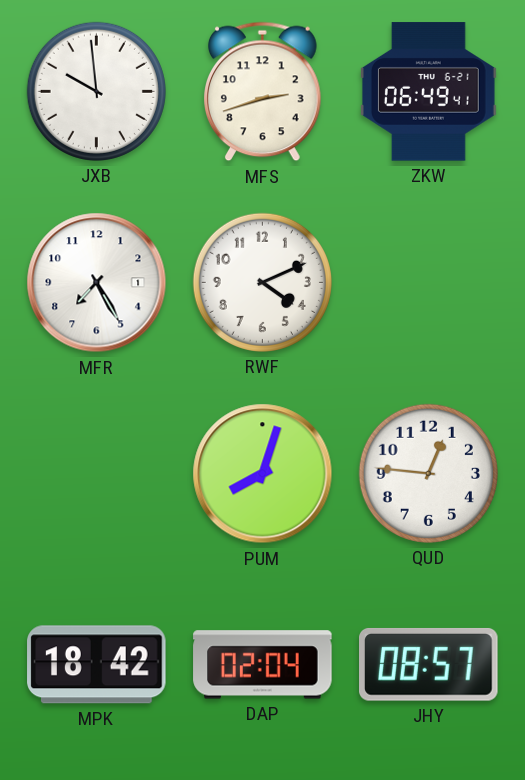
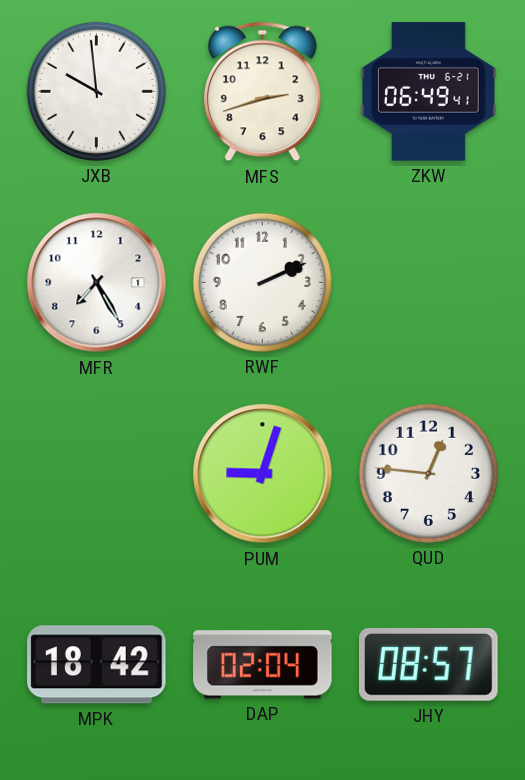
RWF: 4:11 -> 2:11 (262, 282)
PUM: 8:03 -> 9:03 (263, 474)
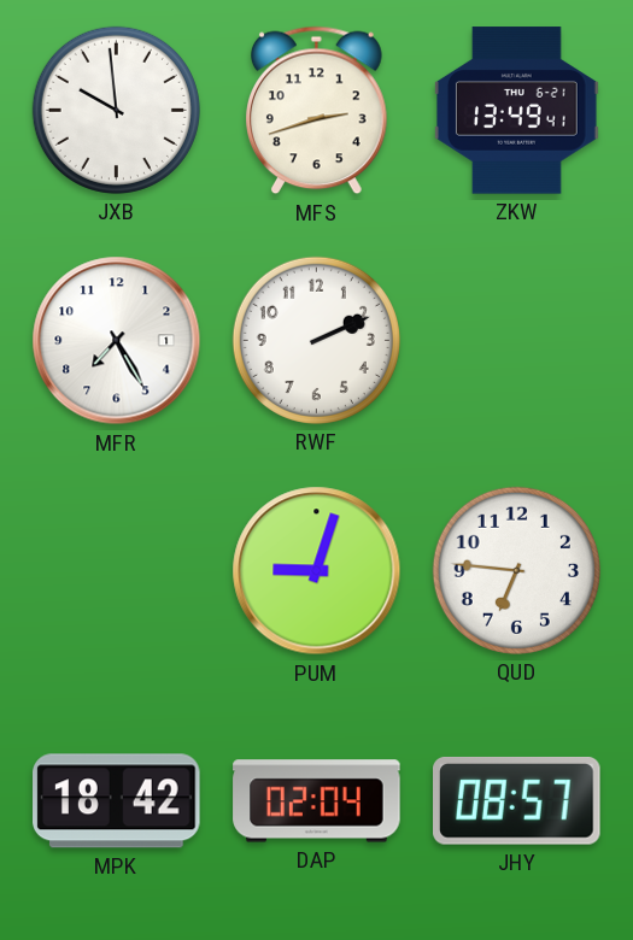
ZKW: 06:49 -> 13:49 (516, 111)
QUD: 12:46 -> 6:46 (516, 570)
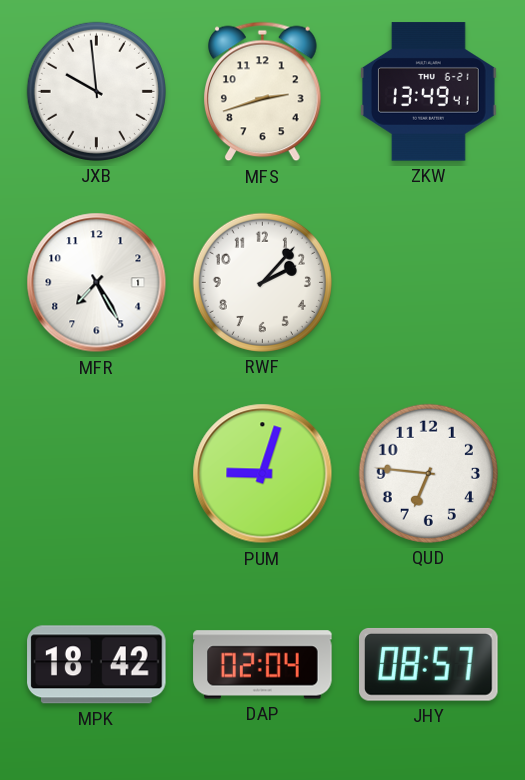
RWF: 2:11 -> 2:07 (262, 282)
